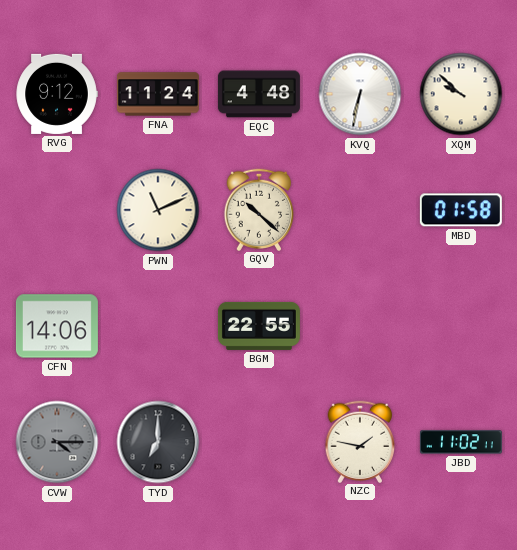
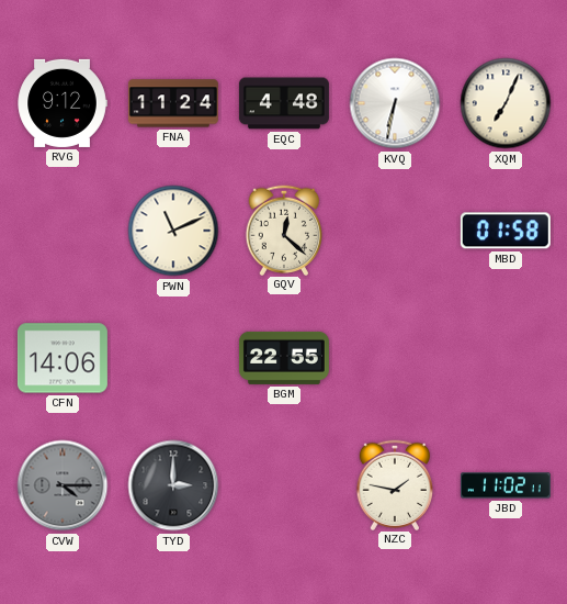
XQM: 9:52 -> 7:04 (506, 103)
GQV: 10:22 -> 12:22 (284, 230)
TYD: 7:00 -> 3:00 (173, 485)
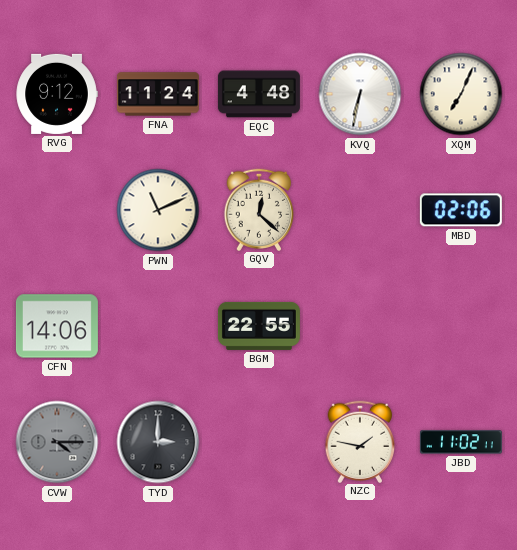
MBD: 01:58 -> 02:06 (461, 210)
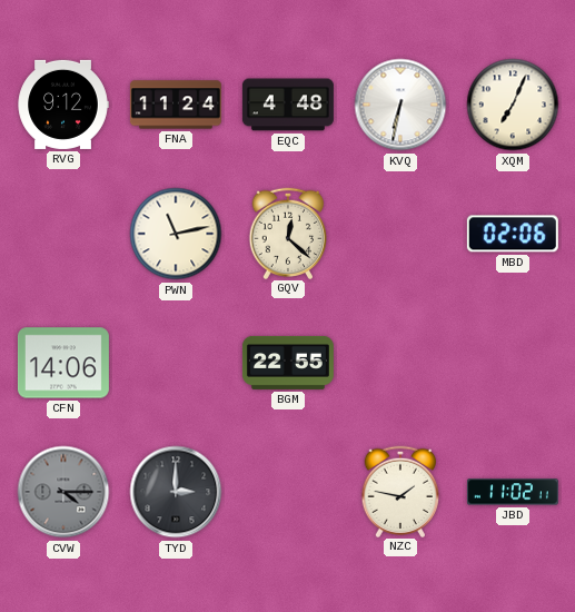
PWN: 11:11 -> 11:13 (176, 234)
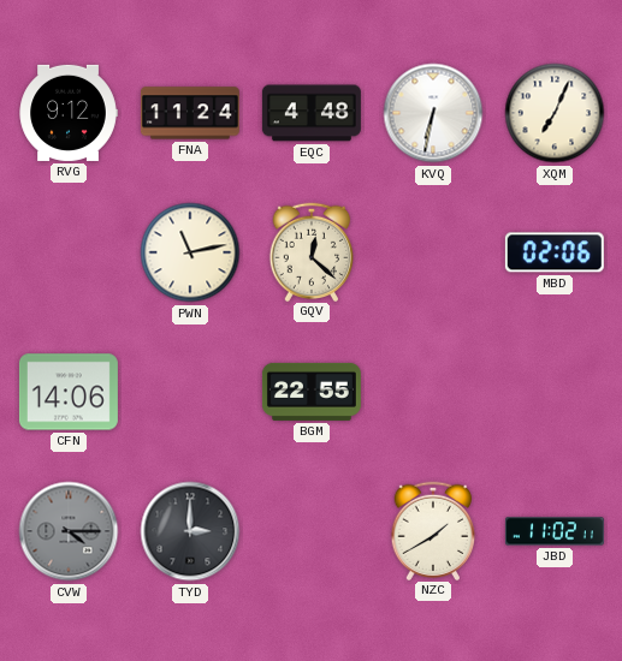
NZC: 1:47 -> 1:40 (433, 530)
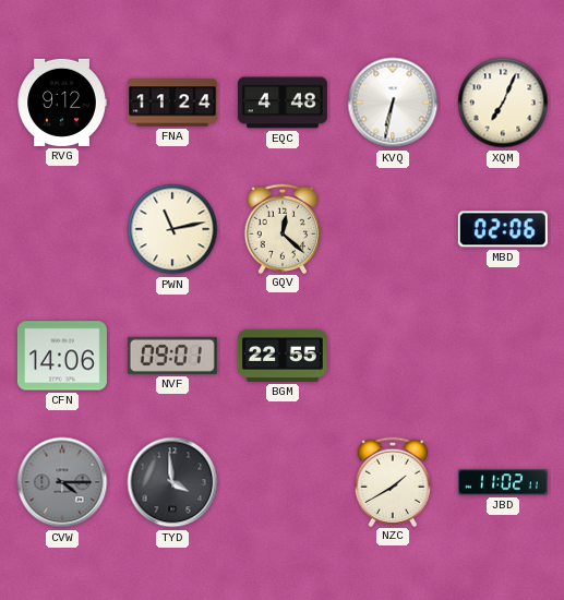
NVF: none -> 09:01 (172, 356)
TYD: 3:00 -> 3:59 (172, 482)
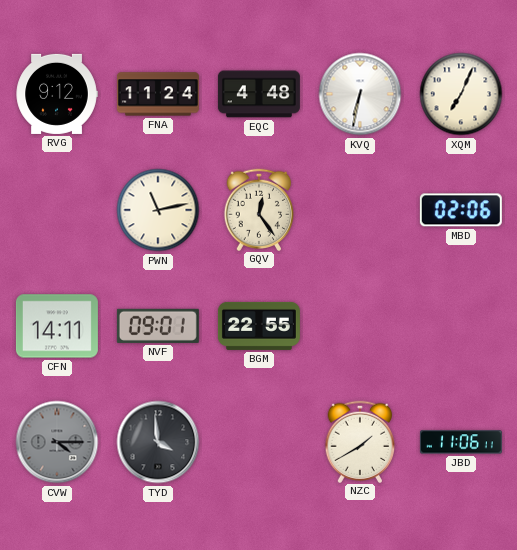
GQV: 12:22 -> 12:24 (259, 209)
CFN: 14:06 -> 14:11 (57, 326)
JBD: 11:02 -> 11:06 (461, 442)
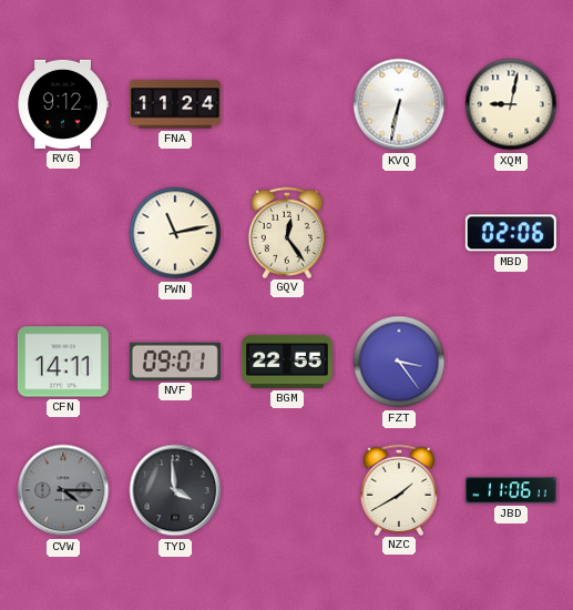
EQC: 4:48 -> none (259, 94)
XQM: 7:04 -> 9:02 (511, 104)
FZT: none -> 3:24 (399, 362)
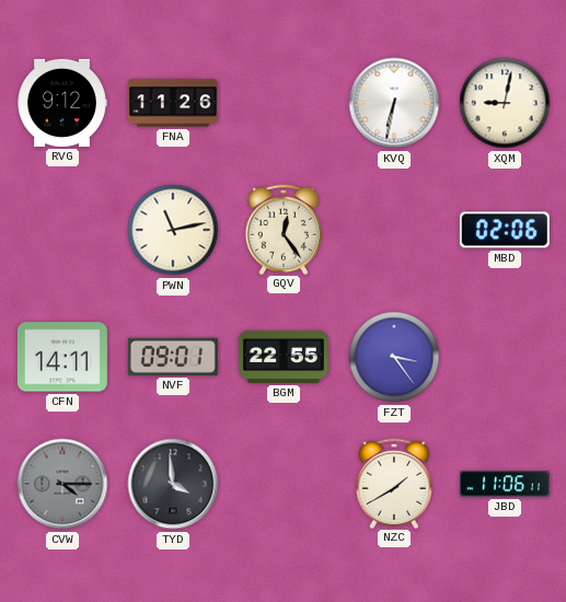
FNA: 11:24 -> 11:26 (173, 103)
